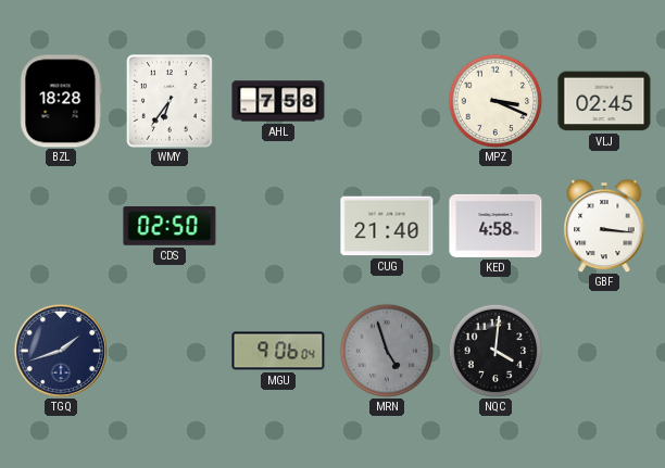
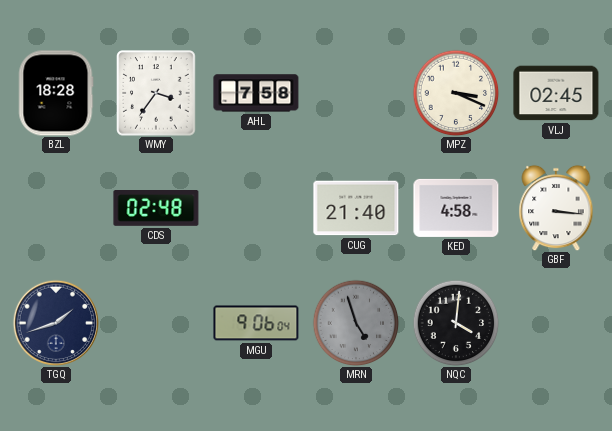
WMY: 6:36 -> 3:36 (156, 93)
CDS: 02:50 -> 02:48 (156, 209)
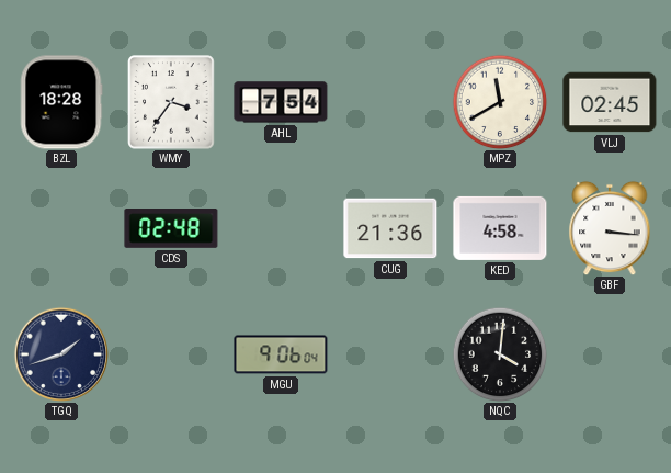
AHL: 7:58 -> 7:54 (281, 102)
MPZ: 3:19 -> 11:40 (500, 102)
CUG: 21:40 -> 21:36 (390, 228)
MRN: 4:57 -> none (356, 323)
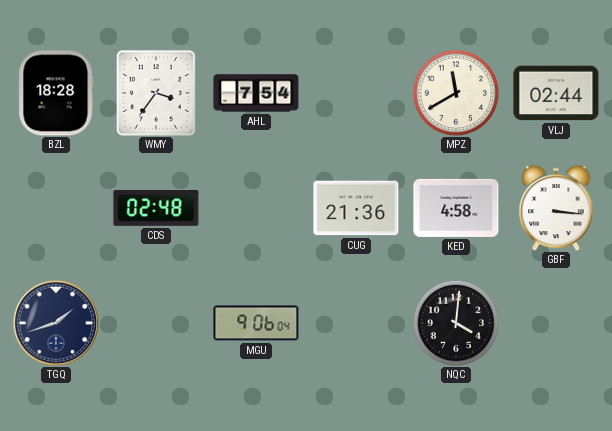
VLJ: 02:45 -> 02:44 (556, 93)
